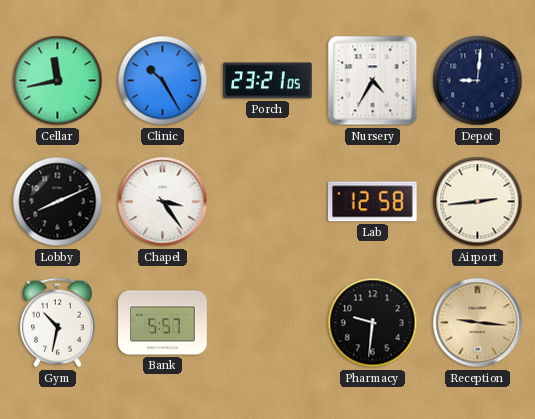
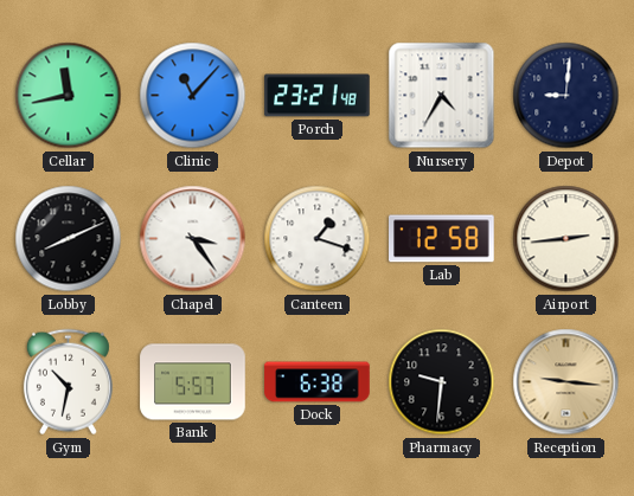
Clinic: 10:25 -> 11:07 (193, 96)
Porch: 23:21:05 -> 23:21:48 (318, 96)
Canteen: none -> 1:18 (318, 239)
Dock: none -> 6:38 (318, 382)
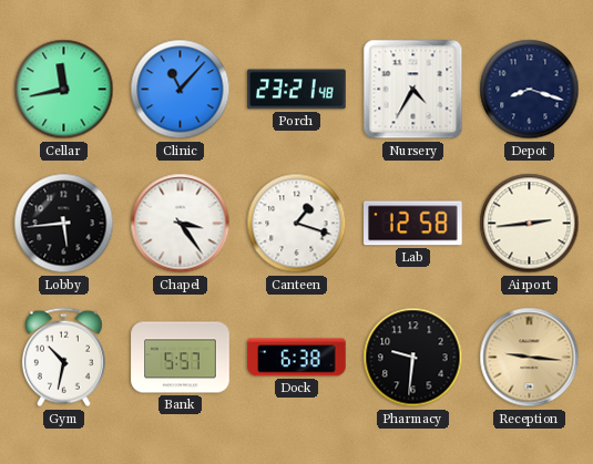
Depot: 9:01 -> 8:18 (530, 90)
Lobby: 8:11 -> 5:44 (64, 224)
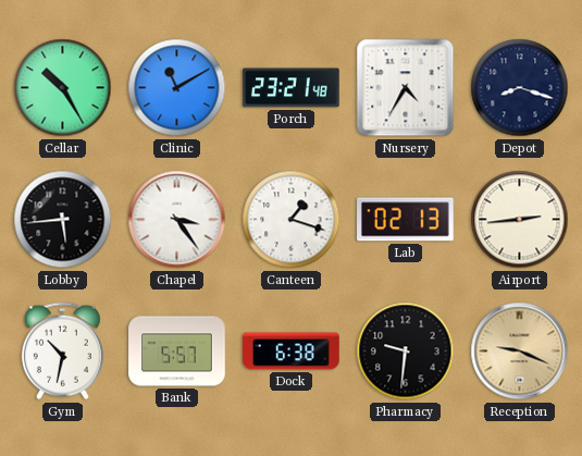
Cellar: 11:43 -> 10:25 (63, 88)
Clinic: 11:07 -> 11:10 (177, 88)
Lab: 12:58 -> 02:13 (406, 220)
Reception: 9:16 -> 9:19 (520, 352)
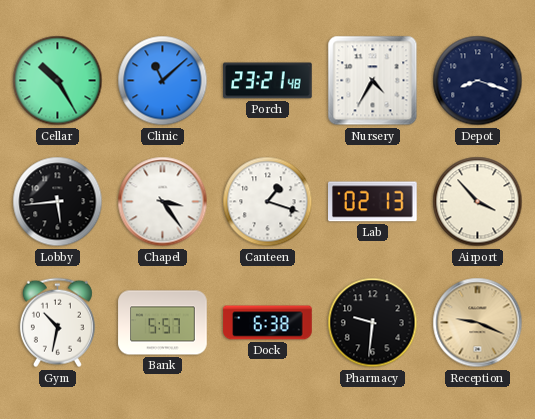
Clinic: 11:10 -> 11:08 (163, 81)
Airport: 2:44 -> 3:53 (478, 202)
